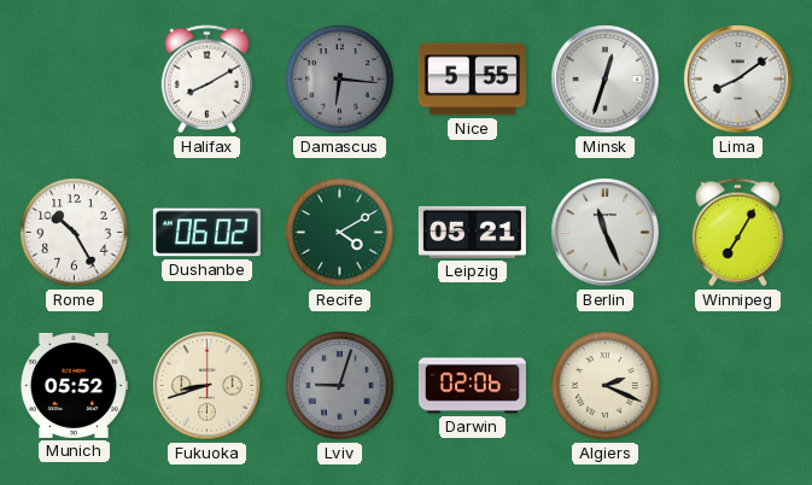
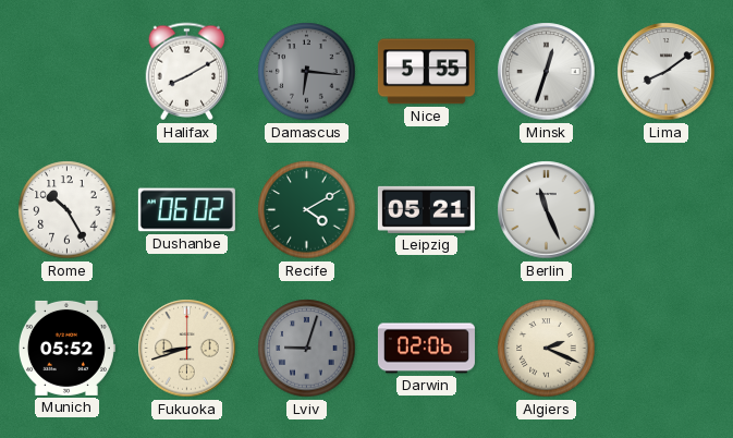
Winnipeg: 7:05 -> none (737, 233)
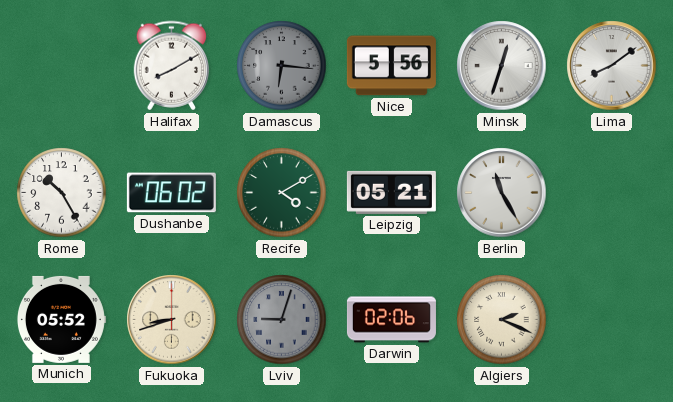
Nice: 5:55 -> 5:56 (391, 66)
Berlin: 11:26 -> 11:25 (502, 193)
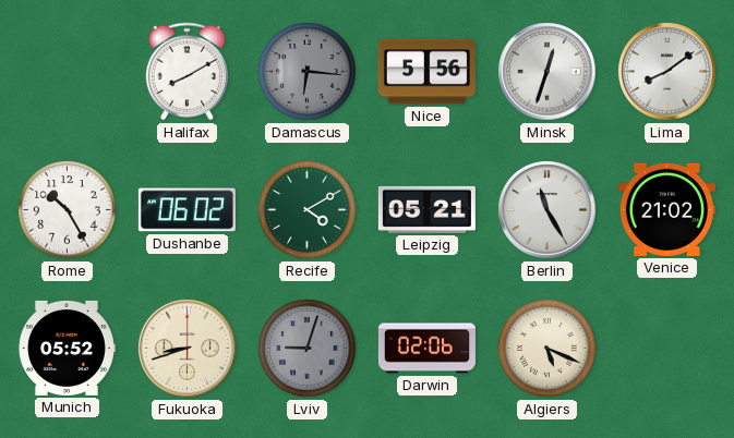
Venice: none -> 21:02 (666, 209)
Algiers: 2:19 -> 5:19 (548, 349)
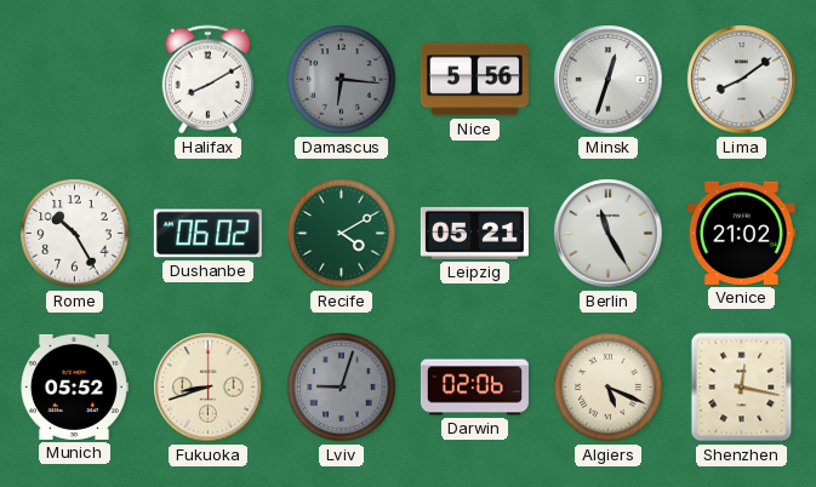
Shenzhen: none -> 12:17 (742, 388)
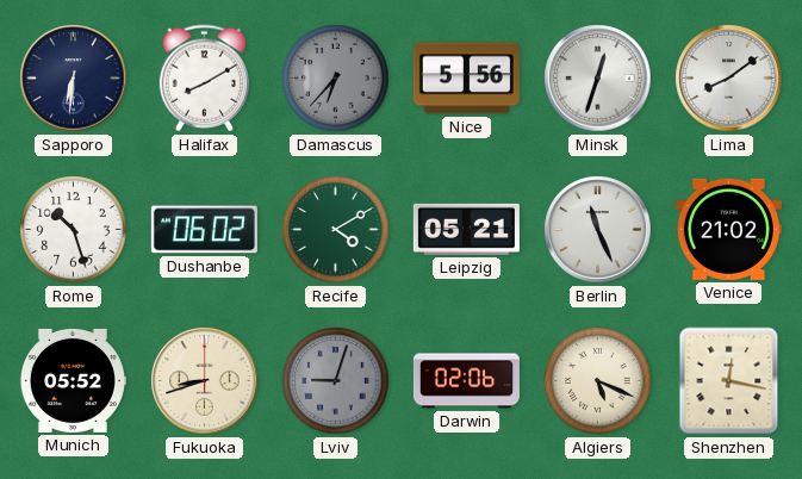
Sapporo: none -> 6:31 (74, 79)
Damascus: 6:16 -> 6:37 (336, 79)
Rome: 10:25 -> 10:27 (74, 230)
Berlin: 11:25 -> 11:26 (598, 230)
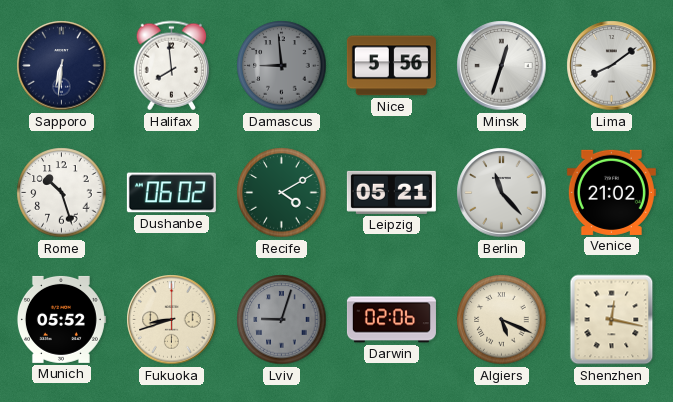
Halifax: 8:10 -> 7:59 (171, 66)
Damascus: 6:37 -> 8:59 (282, 66)
Berlin: 11:26 -> 11:23 (502, 193)
